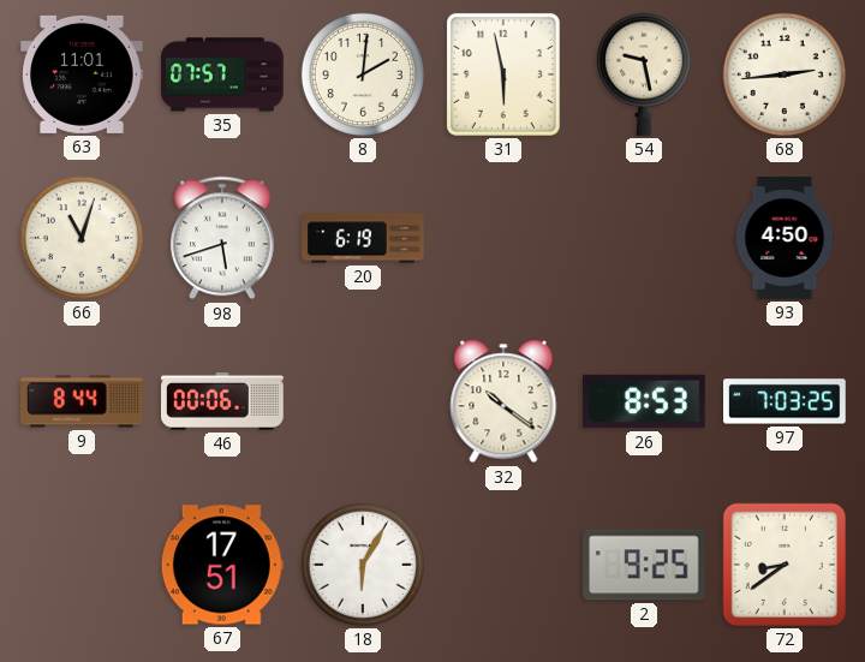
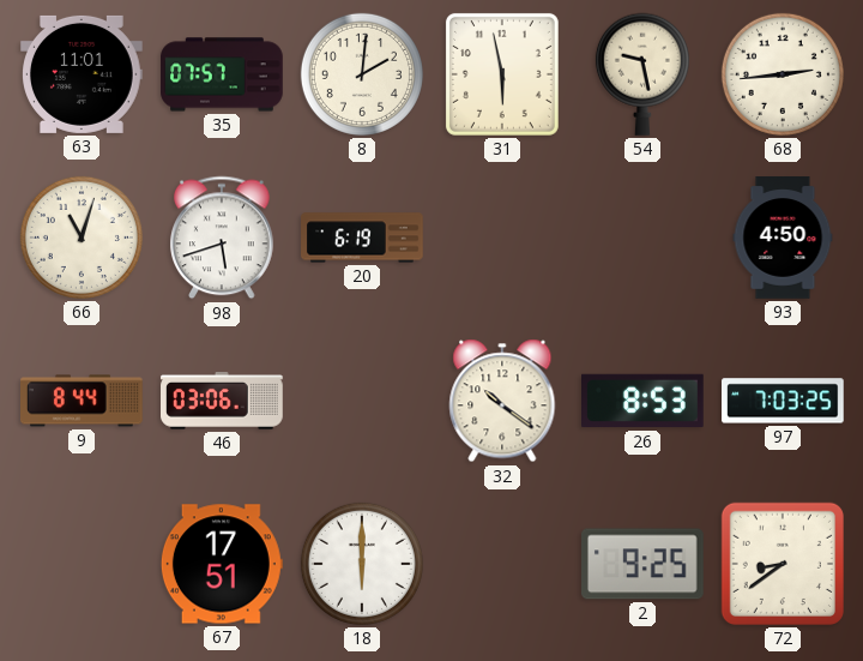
46: 00:06 -> 03:06 (223, 401)
18: 6:05 -> 6:00 (362, 564)
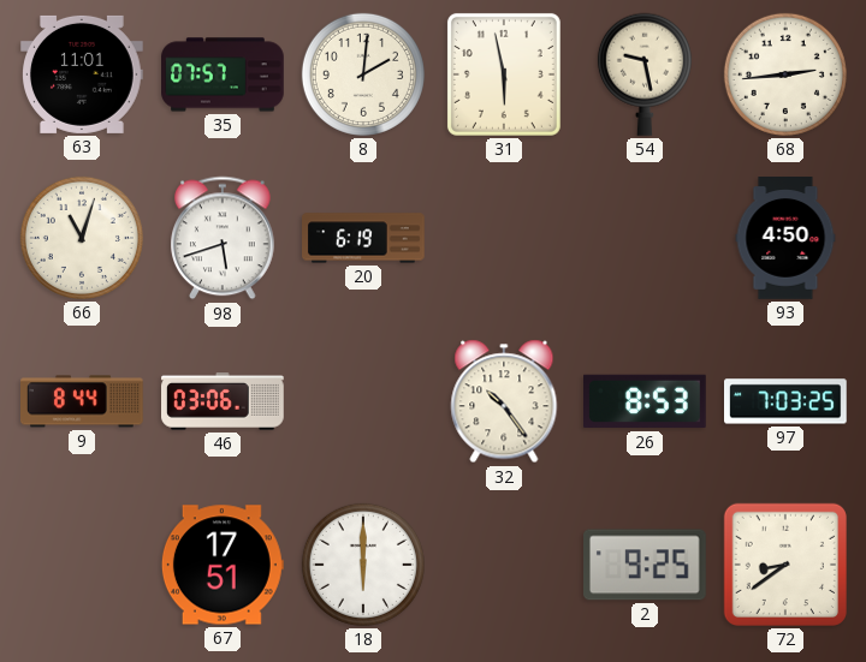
32: 10:21 -> 10:24 (504, 401)
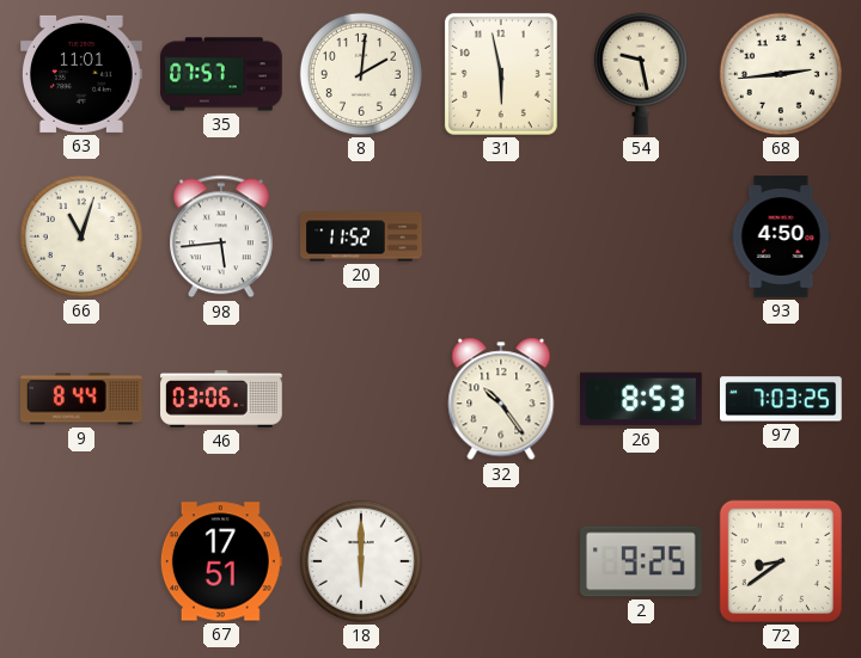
98: 5:42 -> 5:44 (222, 236)
20: 6:19 -> 11:52 (361, 236)
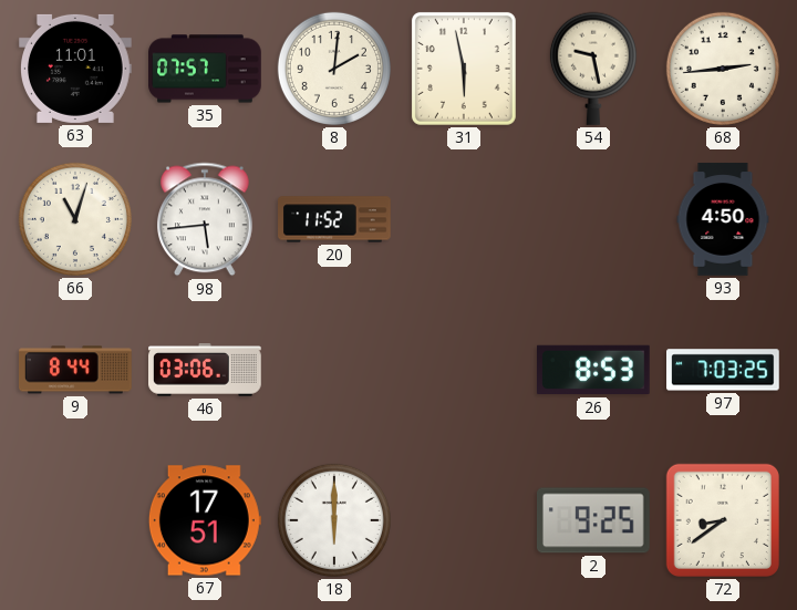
32: 10:24 -> none (501, 399)
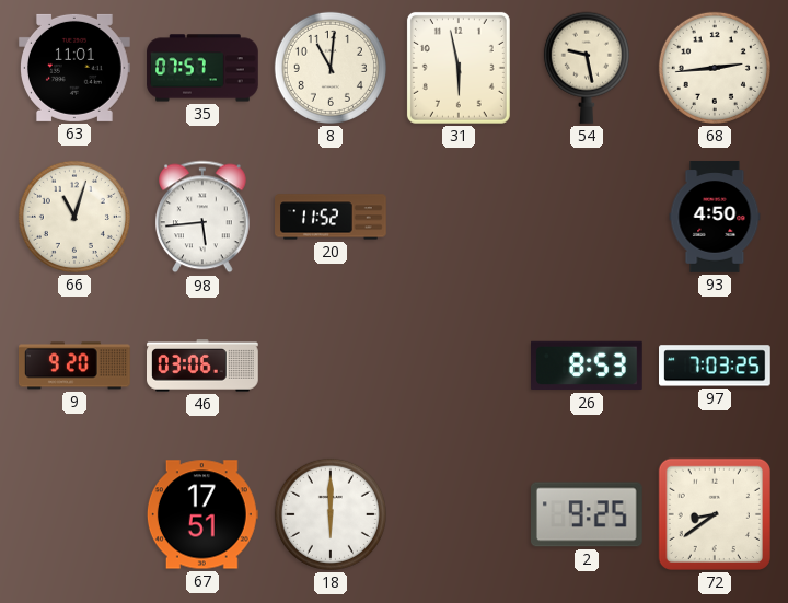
8: 2:01 -> 11:01 (331, 68)
9: 8:44 -> 9:20 (76, 366)
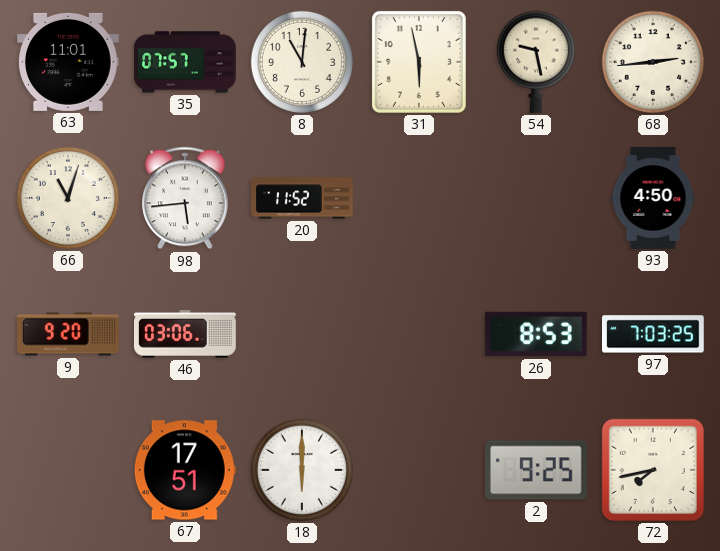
72: 8:39 -> 7:43 (653, 470)
